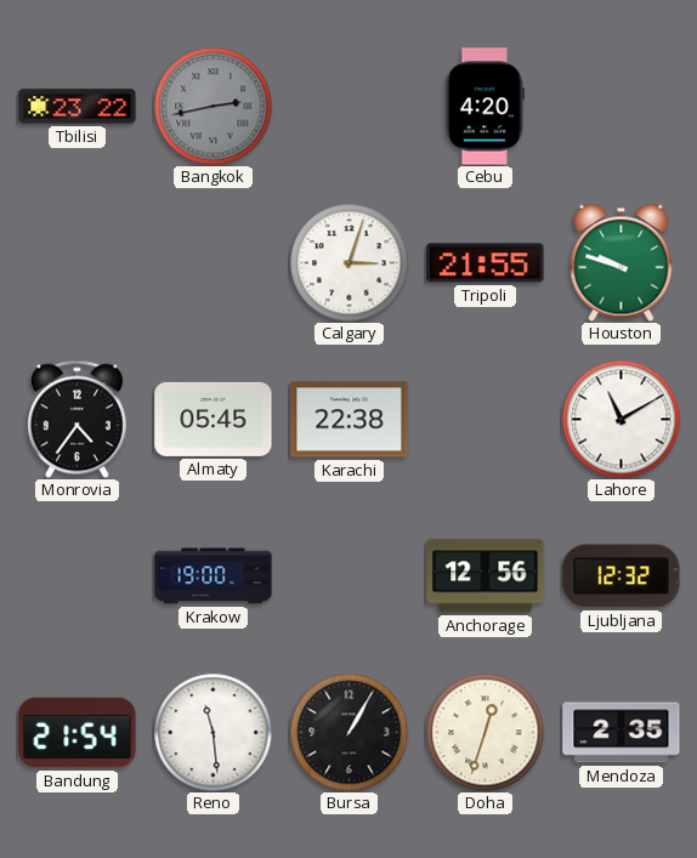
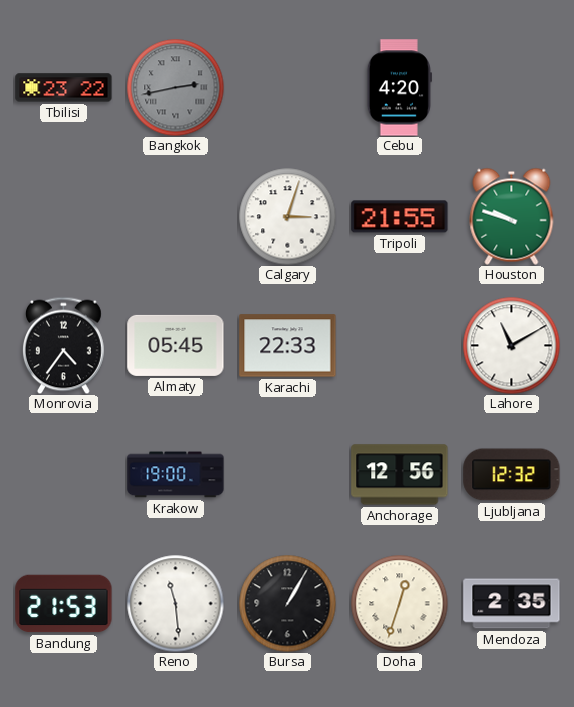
Karachi: 22:38 -> 22:33 (288, 346)
Bandung: 21:54 -> 21:53 (64, 604)
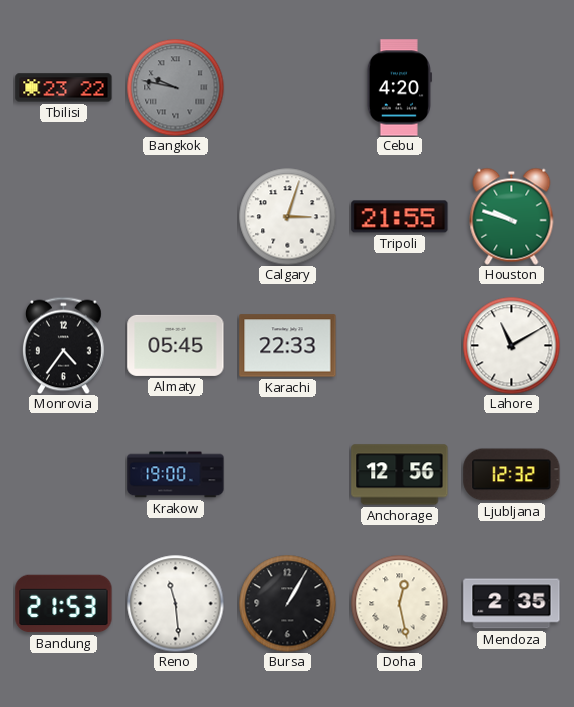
Bangkok: 2:43 -> 9:47 (175, 87)
Doha: 12:33 -> 12:28 (399, 603)
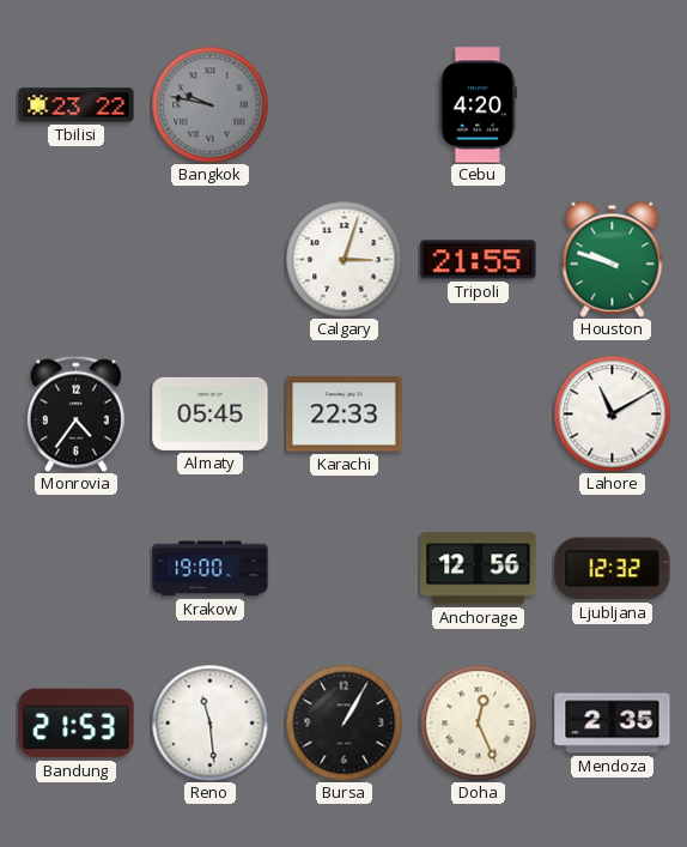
Doha: 12:28 -> 12:26 (478, 722)
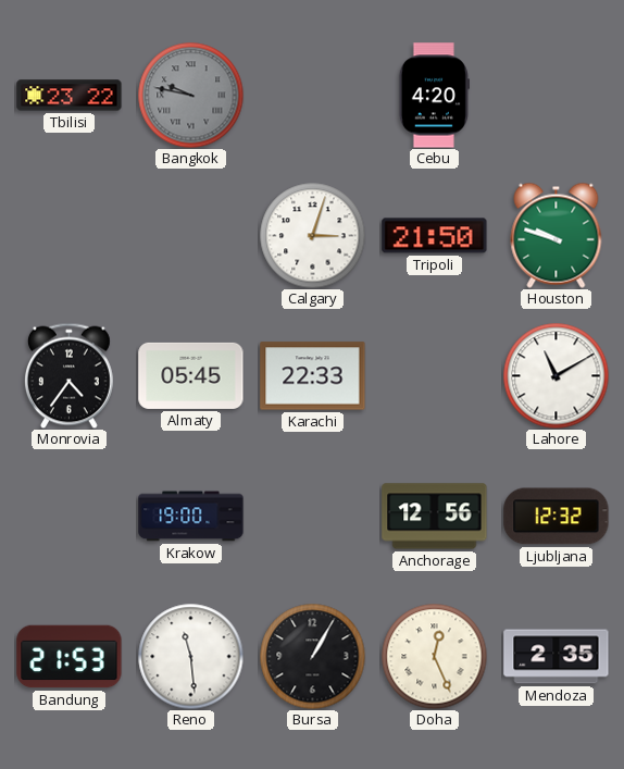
Tripoli: 21:55 -> 21:50 (435, 236)
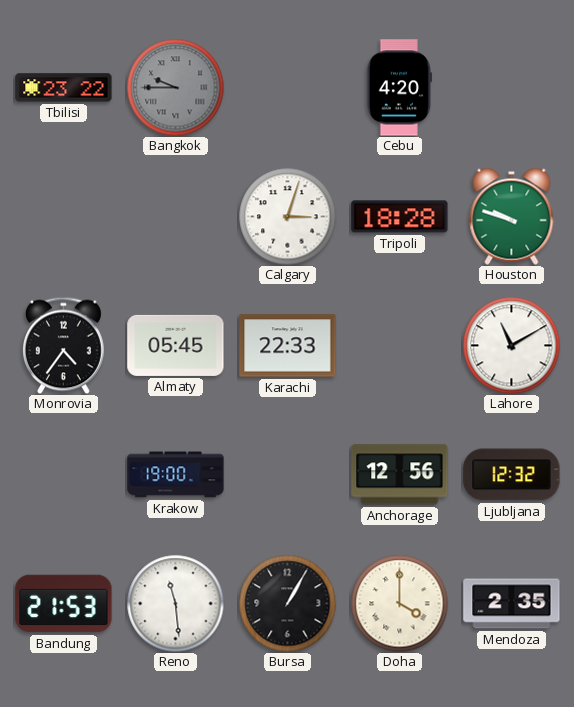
Bangkok: 9:47 -> 9:45 (175, 87)
Tripoli: 21:50 -> 18:28 (400, 217)
Doha: 12:26 -> 4:00 (399, 603)
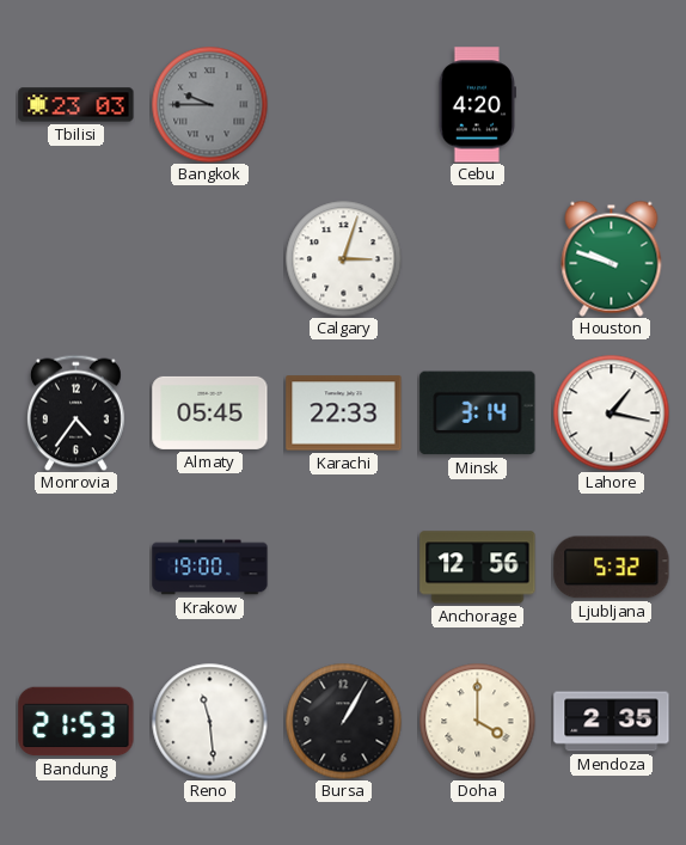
Tbilisi: 23:22 -> 23:03 (76, 105)
Tripoli: 18:28 -> none (400, 217)
Minsk: none -> 3:14 (478, 414)
Lahore: 11:10 -> 1:17 (611, 412)
Ljubljana: 12:32 -> 5:32 (612, 568)
